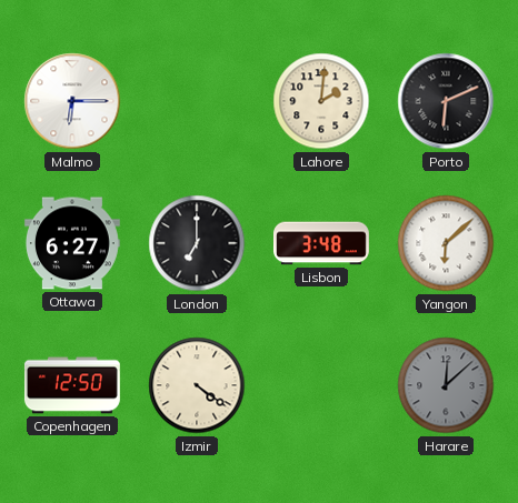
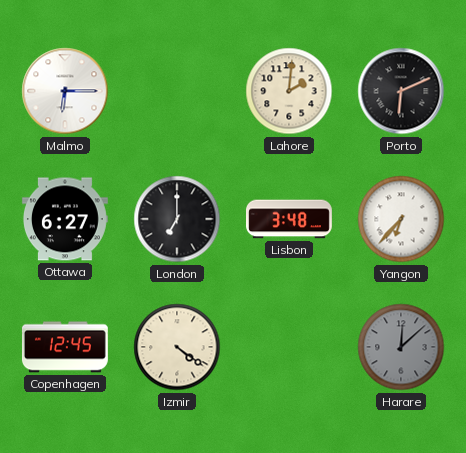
Yangon: 6:08 -> 6:37 (401, 219)
Copenhagen: 12:50 -> 12:45 (65, 347)
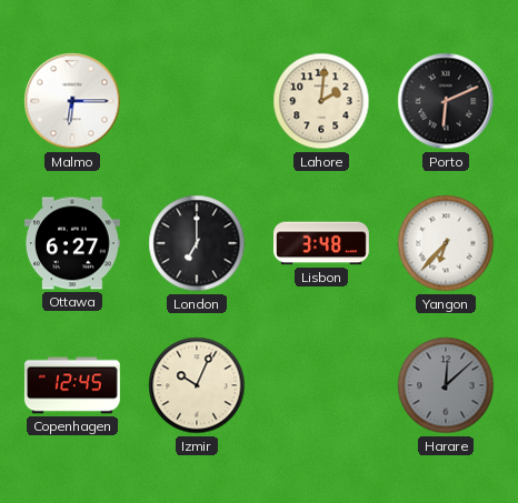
Izmir: 4:21 -> 10:04 (197, 385)
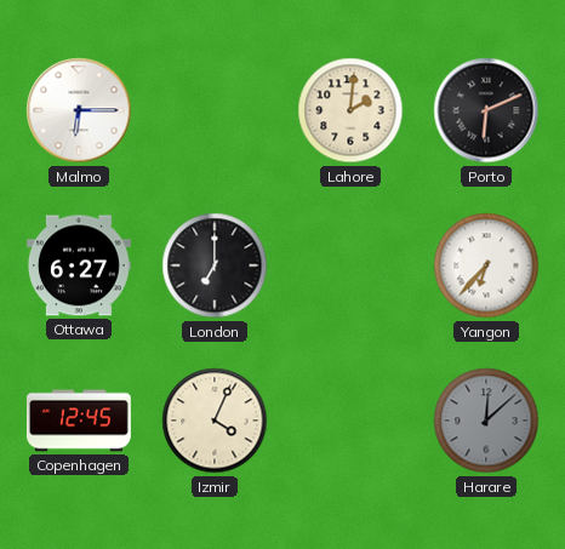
Lisbon: 3:48 -> none (322, 243)
Izmir: 10:04 -> 4:04 (215, 421)
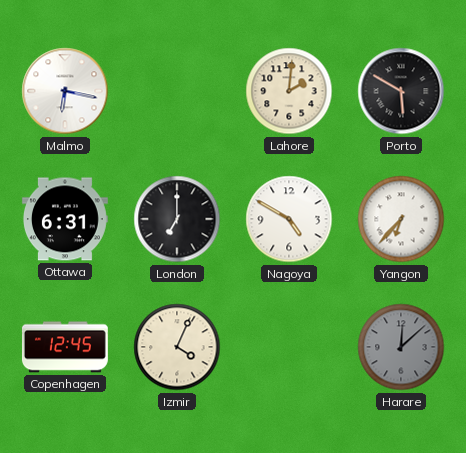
Malmo: 6:15 -> 6:17 (65, 91)
Porto: 6:11 -> 5:50 (401, 91)
Ottawa: 6:27 -> 6:31 (65, 219)
Nagoya: none -> 4:50 (289, 219)
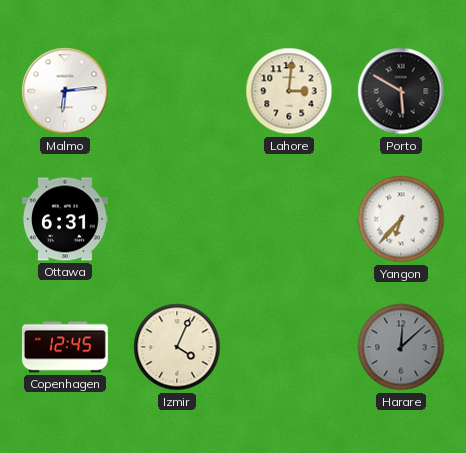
Malmo: 6:17 -> 6:14 (65, 91)
Lahore: 2:01 -> 3:01 (289, 91)
London: 7:00 -> none (177, 219)
Nagoya: 4:50 -> none (289, 219)
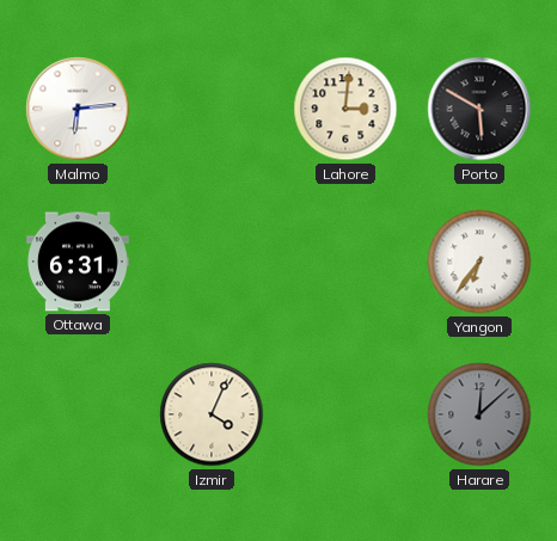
Yangon: 6:37 -> 6:36 (479, 262)
Copenhagen: 12:45 -> none (65, 347)
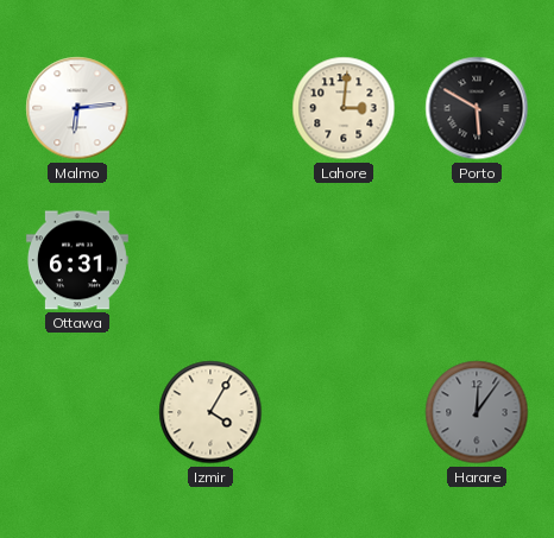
Yangon: 6:36 -> none (479, 262)
Izmir: 4:04 -> 4:05 (210, 412)
Harare: 12:08 -> 12:06 (477, 412)
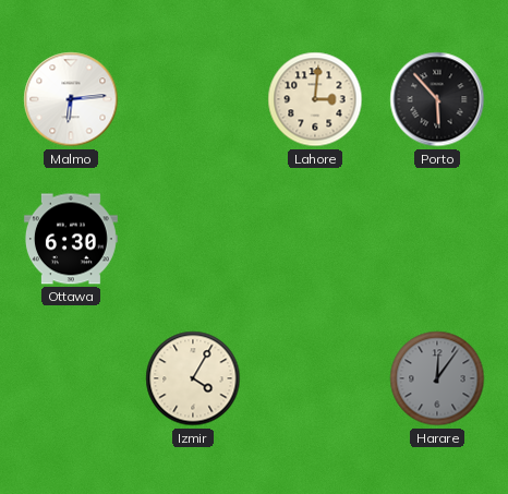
Porto: 5:50 -> 5:53 (437, 99)
Ottawa: 6:31 -> 6:30 (71, 239)
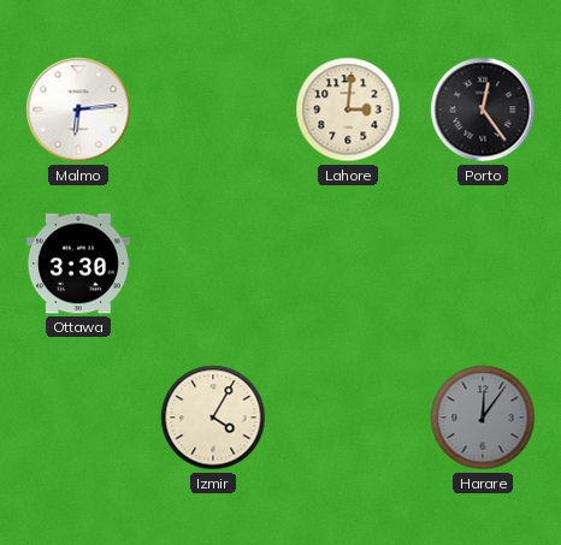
Porto: 5:53 -> 12:24 (483, 109)
Ottawa: 6:30 -> 3:30 (78, 263)
